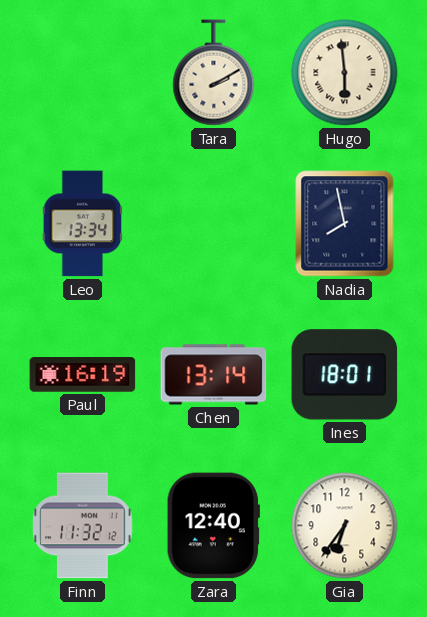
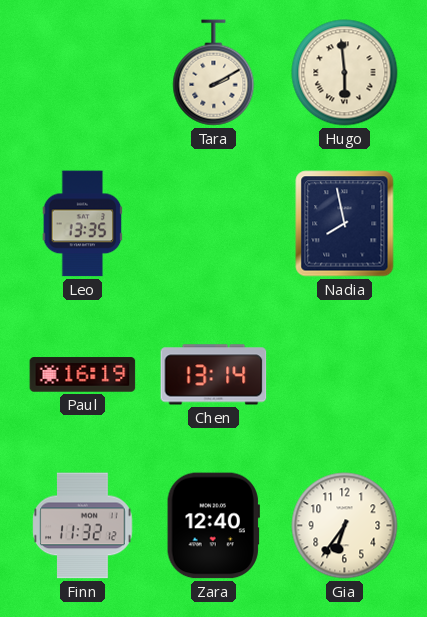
Leo: 13:34 -> 13:35 (83, 224)
Ines: 18:01 -> none (345, 375)
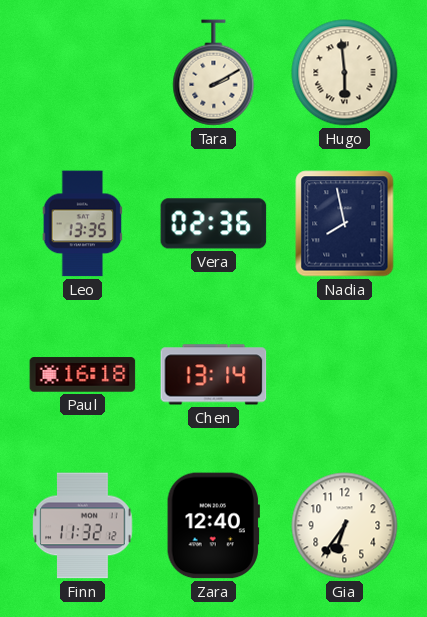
Vera: none -> 02:36 (214, 224)
Paul: 16:19 -> 16:18 (83, 375)
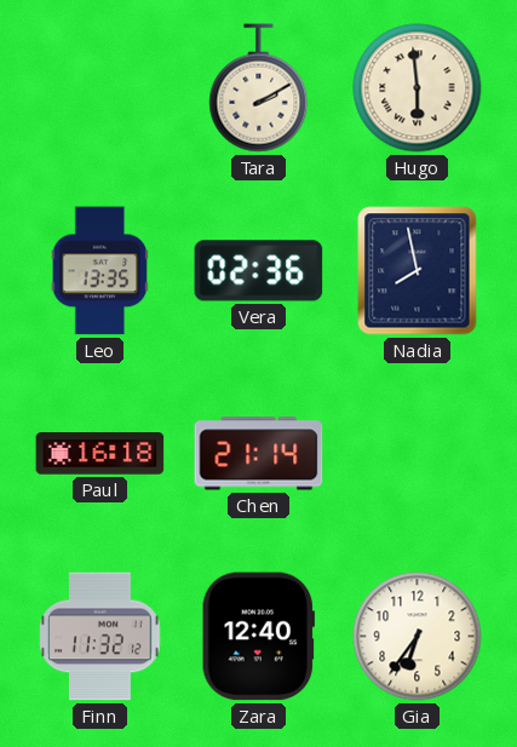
Chen: 13:14 -> 21:14 (259, 454)
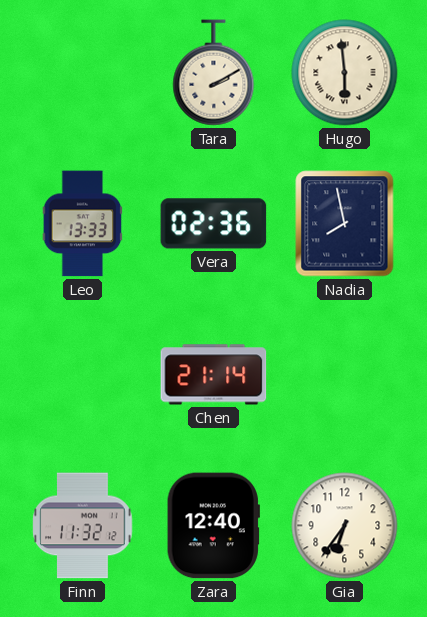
Leo: 13:35 -> 13:33 (83, 224)
Paul: 16:18 -> none (100, 454)
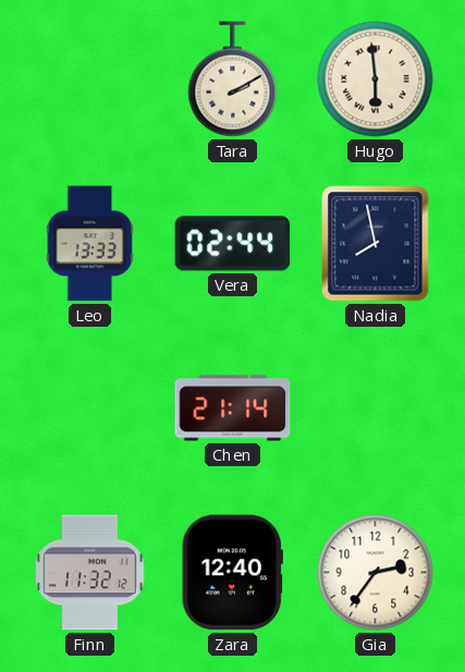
Vera: 02:36 -> 02:44 (233, 244)
Gia: 6:36 -> 2:36 (376, 573)
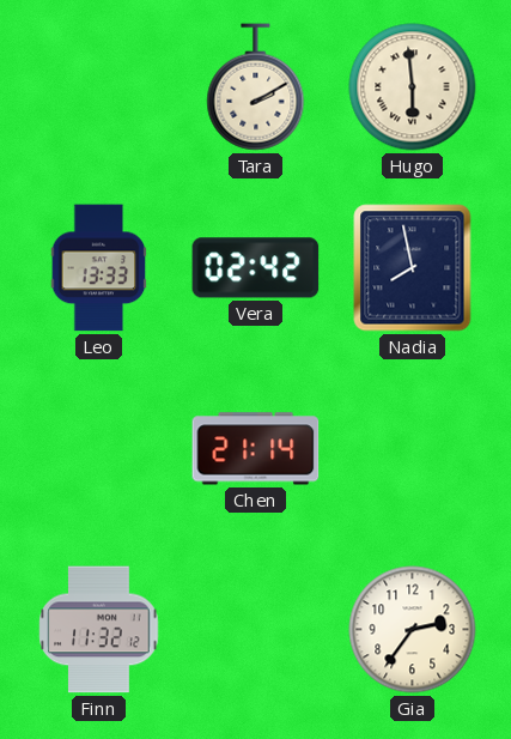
Vera: 02:44 -> 02:42 (256, 268)
Zara: 12:40 -> none (232, 573)
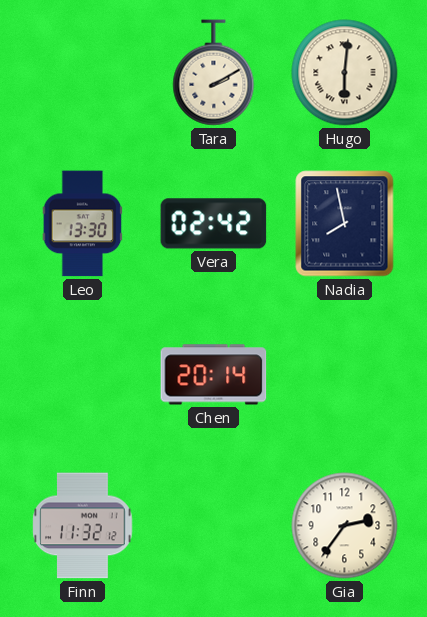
Hugo: 5:59 -> 6:01 (345, 73)
Leo: 13:33 -> 13:30 (83, 224)
Chen: 21:14 -> 20:14 (214, 375)
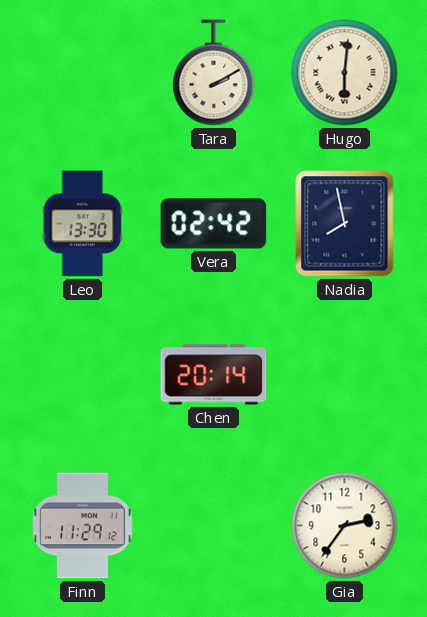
Finn: 11:32 -> 11:29 (83, 526)
